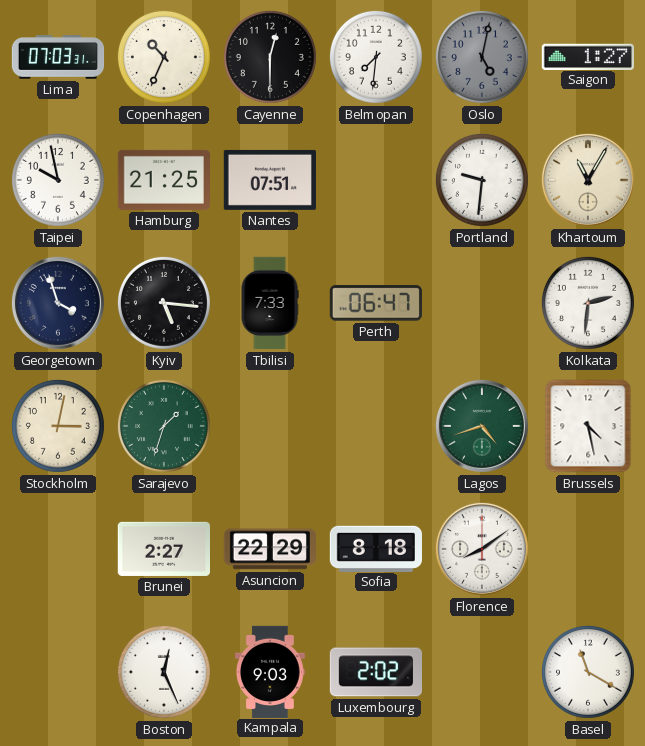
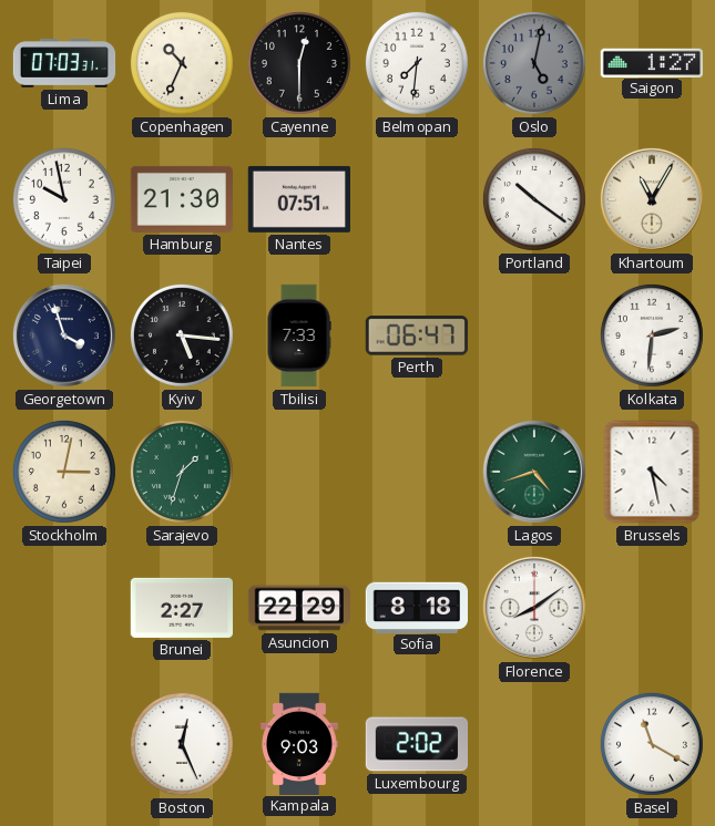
Hamburg: 21:25 -> 21:30 (181, 199)
Portland: 9:31 -> 10:21 (534, 199)
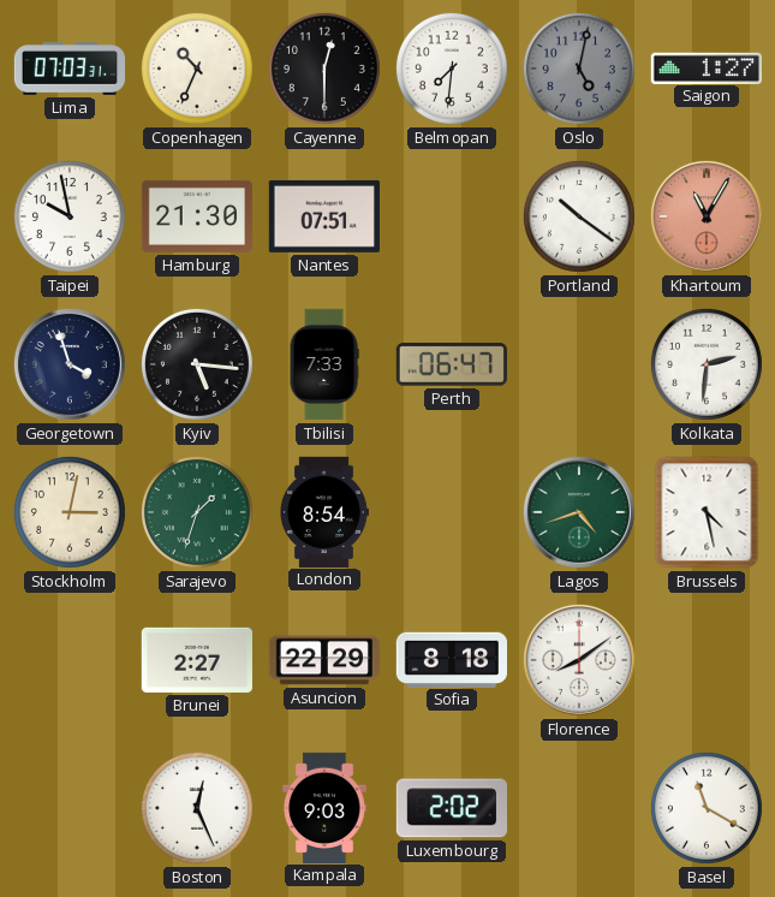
Khartoum dial: cream -> salmon (707, 216)
London: none -> 8:54 (324, 511)
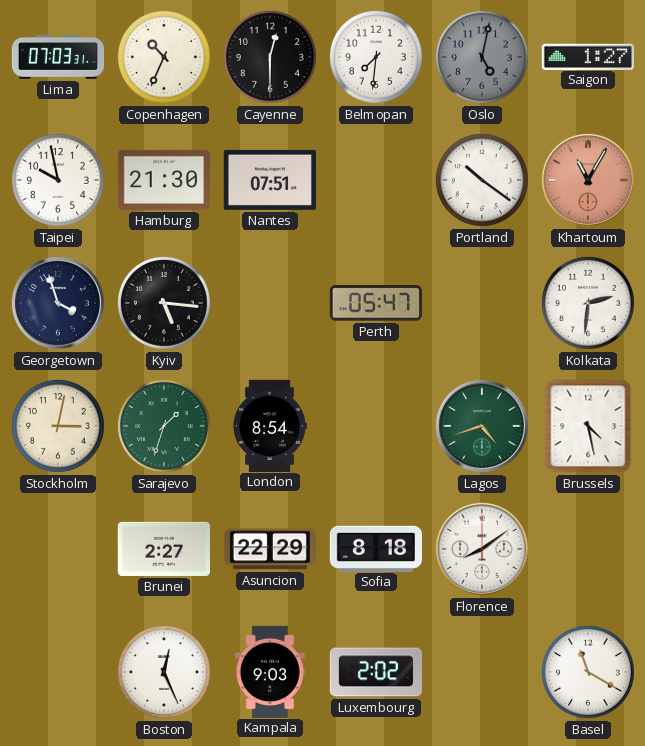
Tbilisi: 7:33 -> none (324, 364)
Perth: 06:47 -> 05:47 (376, 303)
